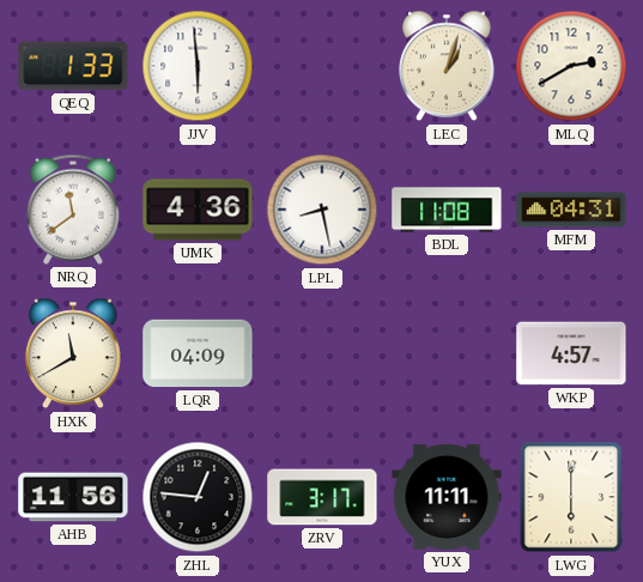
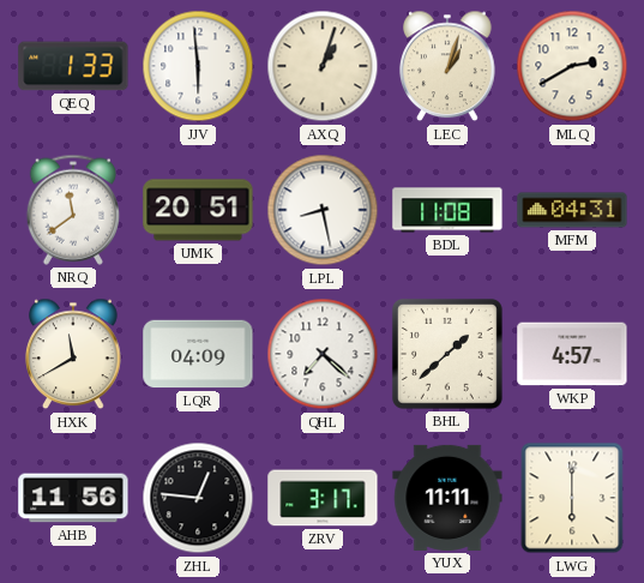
AXQ: none -> 1:03 (323, 66)
UMK: 4:36 -> 20:51 (198, 210)
QHL: none -> 7:22 (323, 354)
BHL: none -> 1:38 (447, 354)
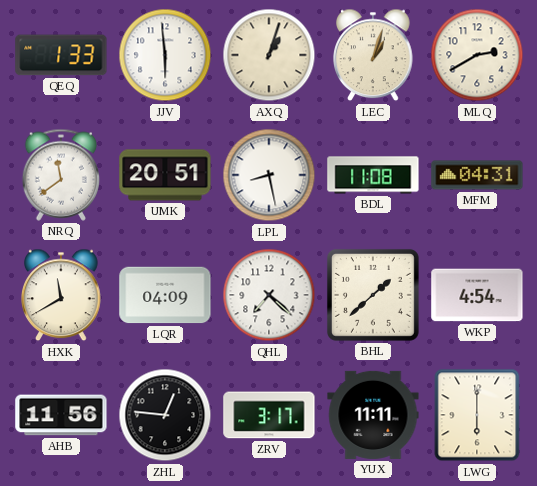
WKP: 4:57 -> 4:54 (477, 295)
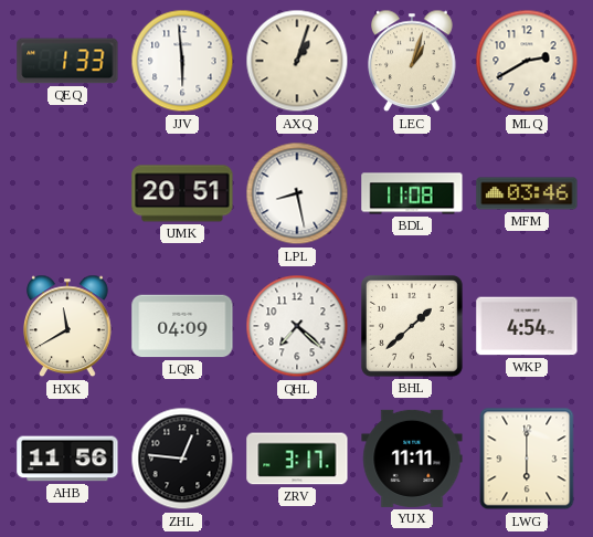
NRQ: 11:39 -> none (60, 175)
MFM: 04:31 -> 03:46 (527, 193)
